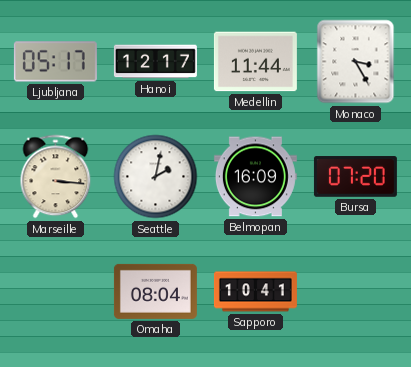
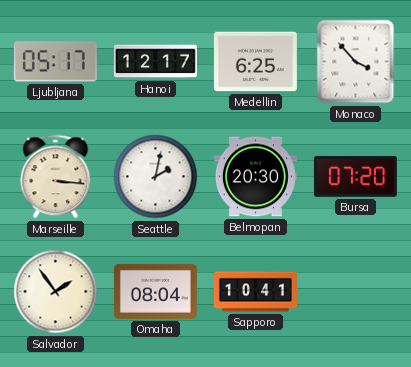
Medellin: 11:44 -> 6:25 (255, 62)
Monaco: 3:25 -> 3:53 (356, 62)
Belmopan: 16:09 -> 20:30 (255, 177)
Salvador: none -> 1:54 (56, 292)
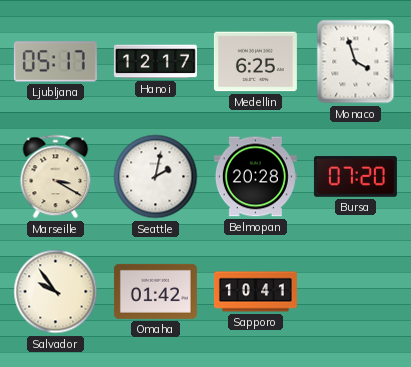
Monaco: 3:53 -> 3:57 (356, 62)
Marseille: 3:16 -> 3:20 (56, 177)
Belmopan: 20:30 -> 20:28 (255, 177)
Salvador: 1:54 -> 9:54 (56, 292)
Omaha: 08:04 -> 01:42 (155, 291)
